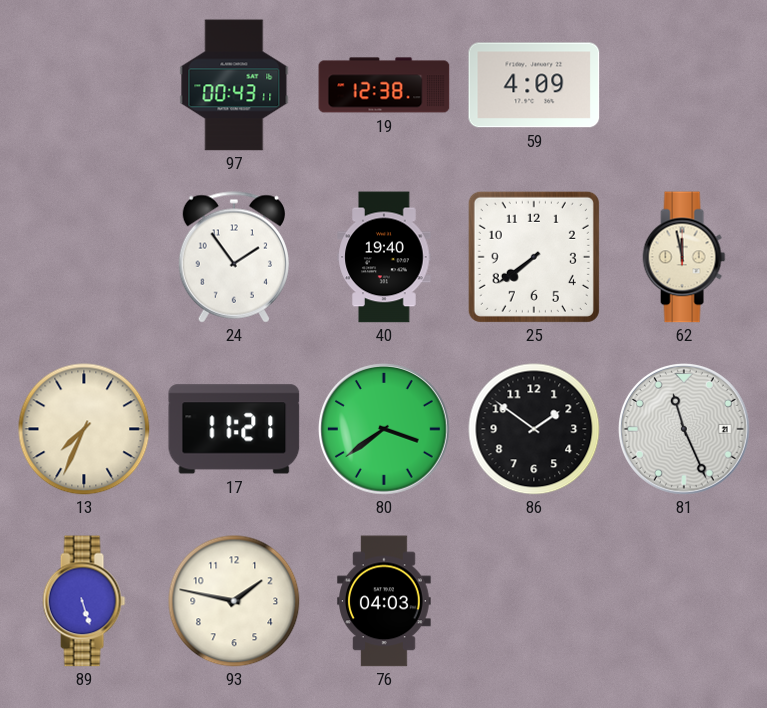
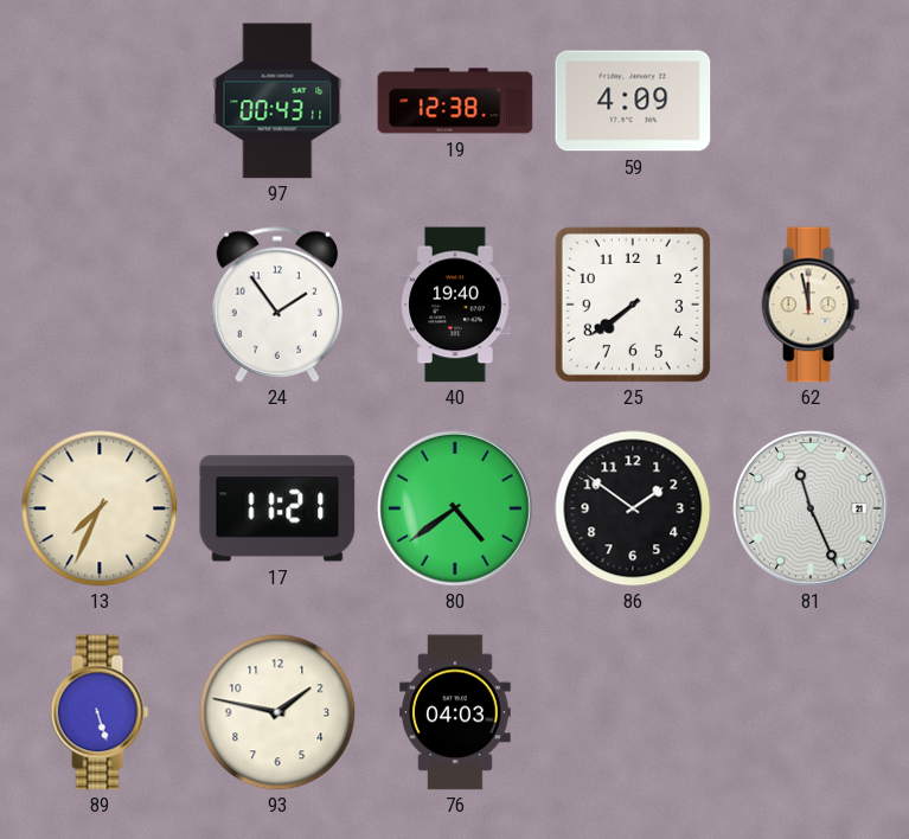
80: 3:39 -> 4:39 (456, 510)
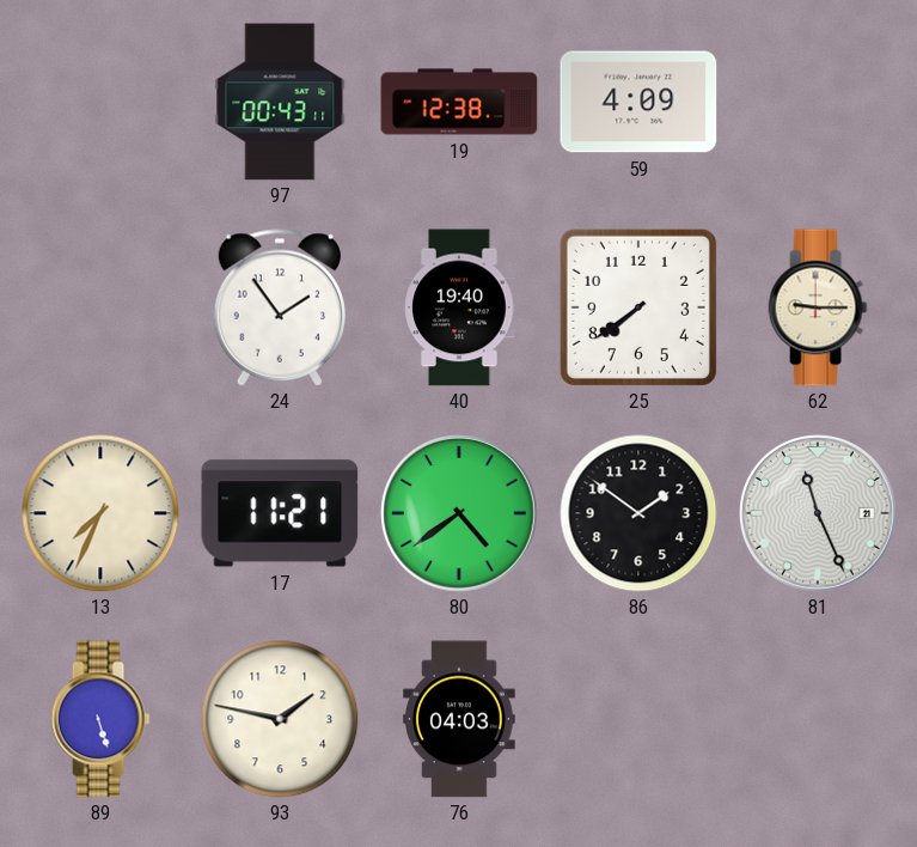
62: 11:58 -> 9:15 (818, 307)
